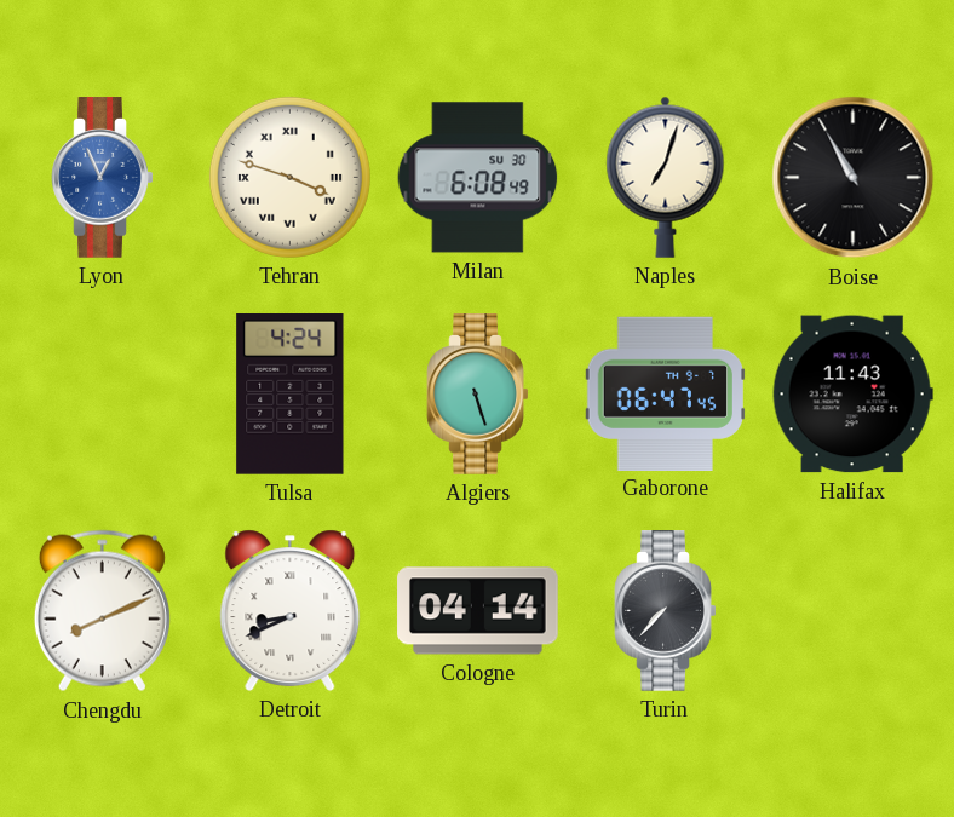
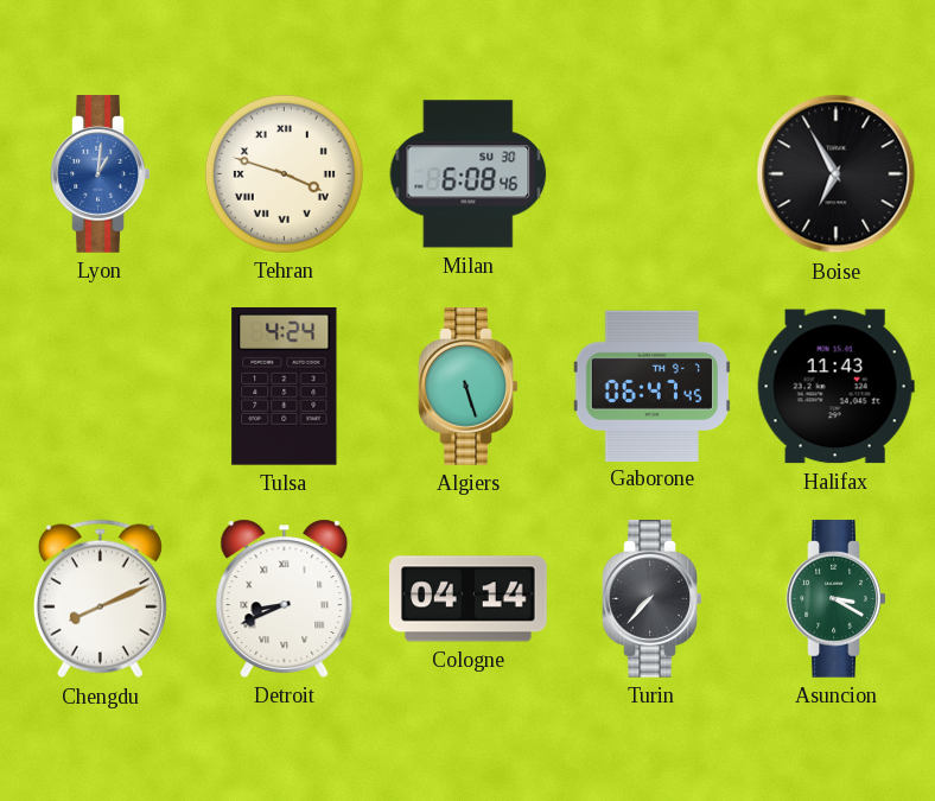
Lyon: 12:56 -> 1:01 (101, 174)
Milan: 6:08:49 -> 6:08:46 (469, 174)
Naples: 7:03 -> none (666, 177)
Boise: 10:55 -> 6:55 (837, 174)
Asuncion: none -> 3:20 (837, 599)
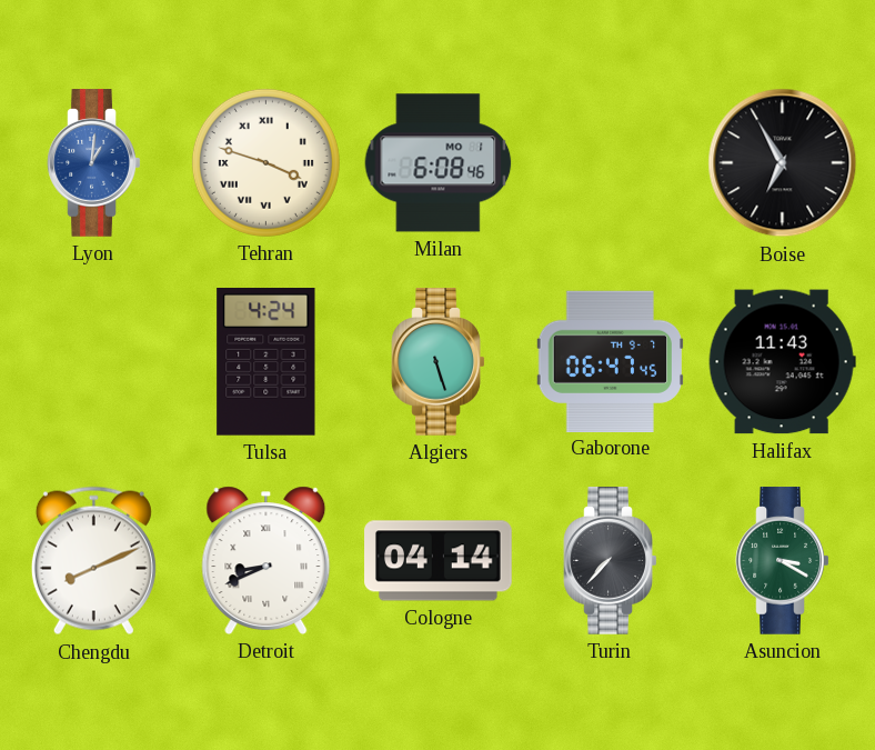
Milan date: SU 30 -> MO 1 (439, 163)
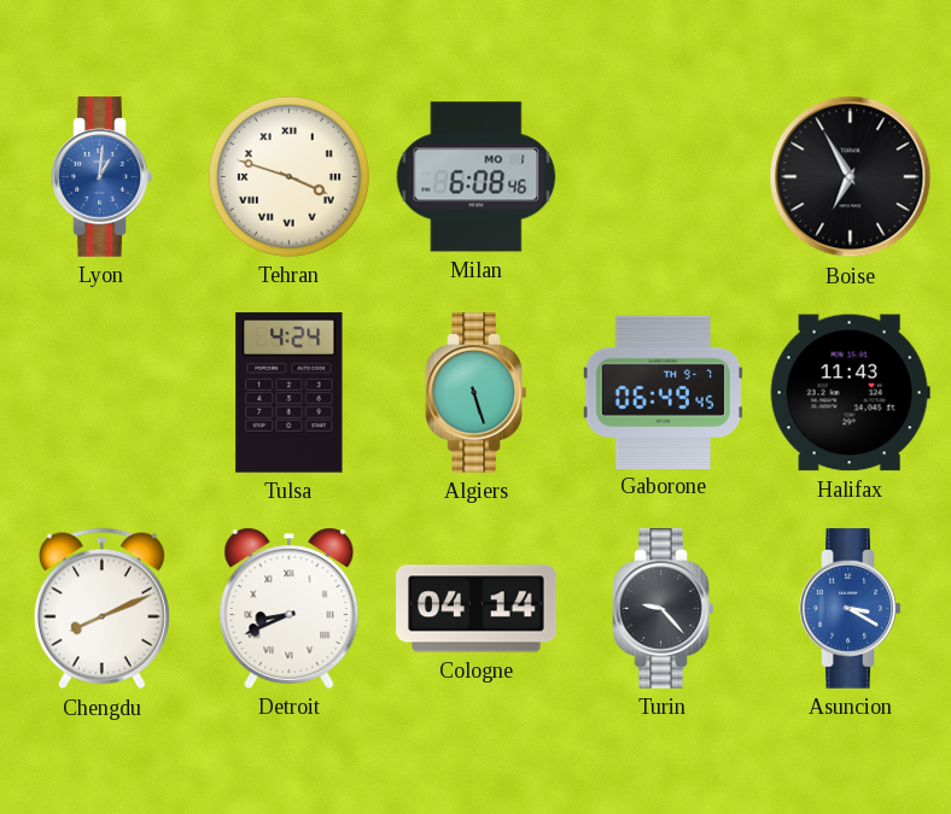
Gaborone: 06:47 -> 06:49 (663, 392)
Turin: 7:37 -> 9:23 (664, 609)
Asuncion dial: green -> blue (851, 609)
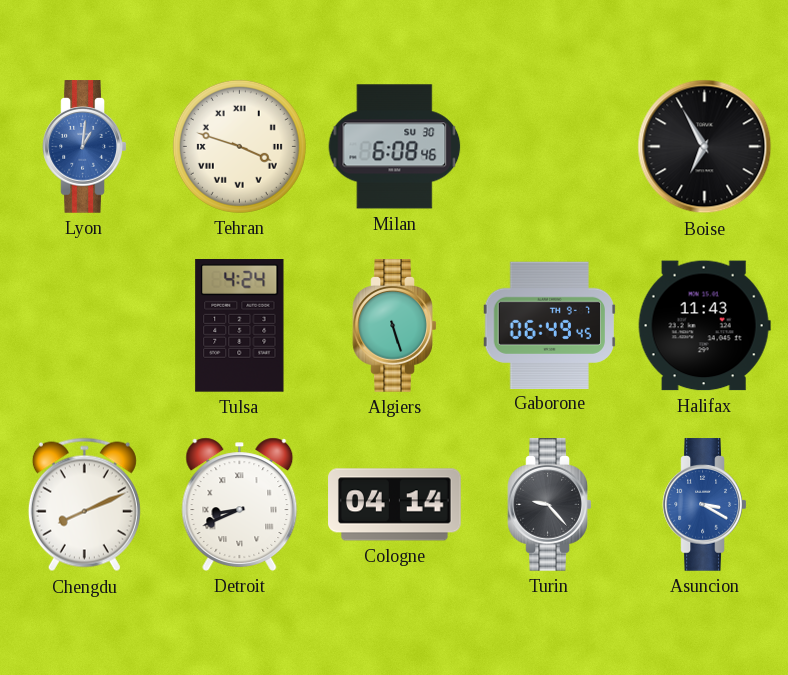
Milan date: MO 1 -> SU 30 (395, 147)
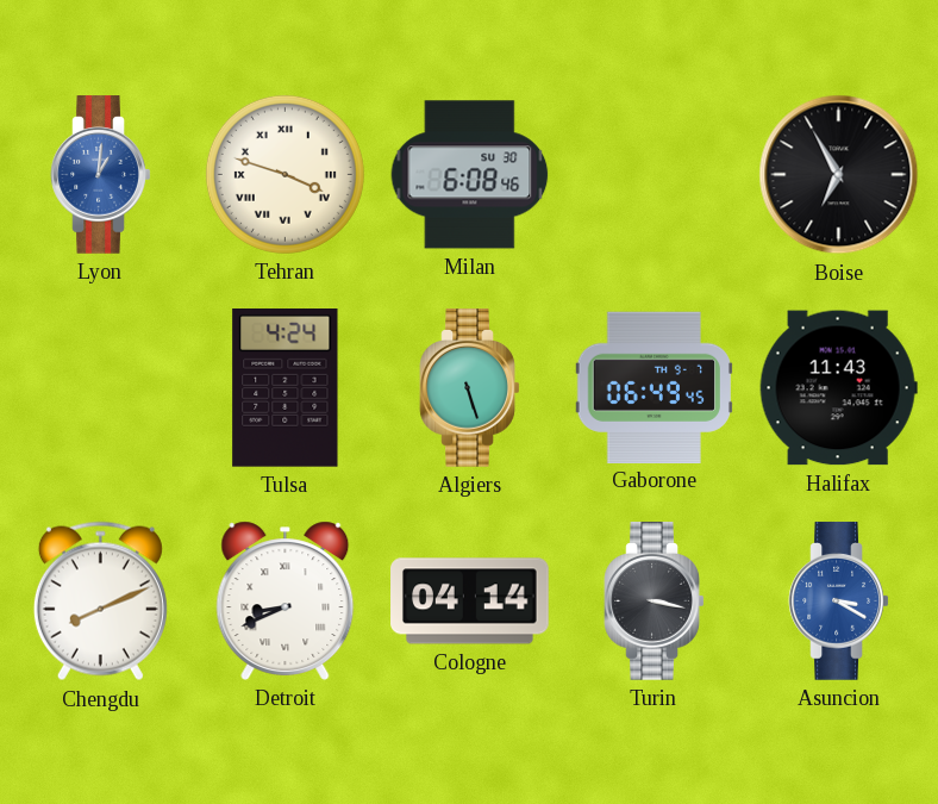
Turin: 9:23 -> 3:17 (655, 602)
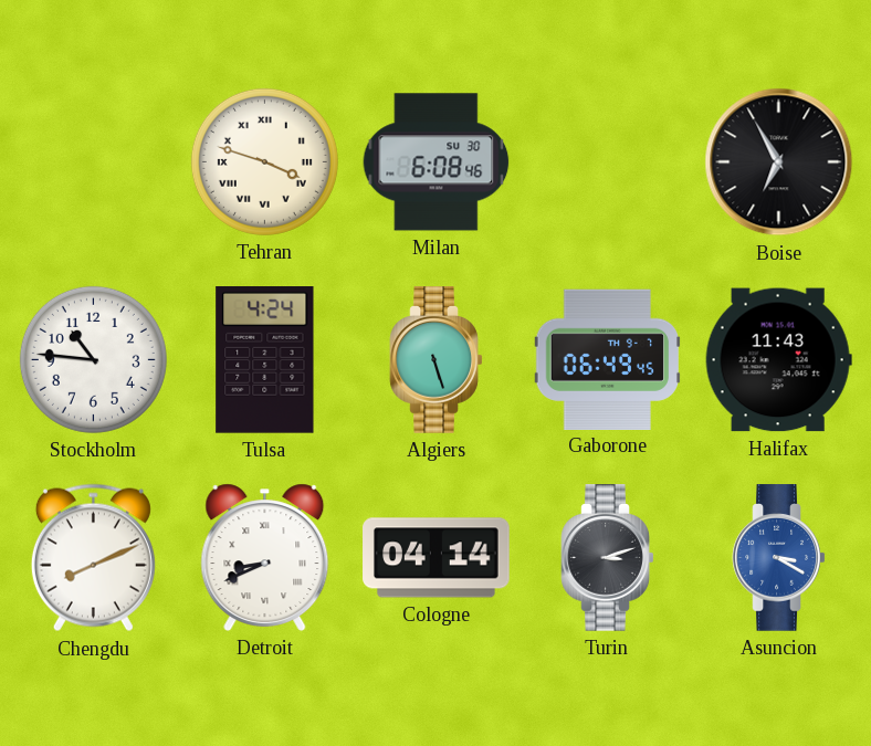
Lyon: 1:01 -> none (101, 175)
Stockholm: none -> 10:46 (93, 359)
Turin: 3:17 -> 3:12 (608, 558)
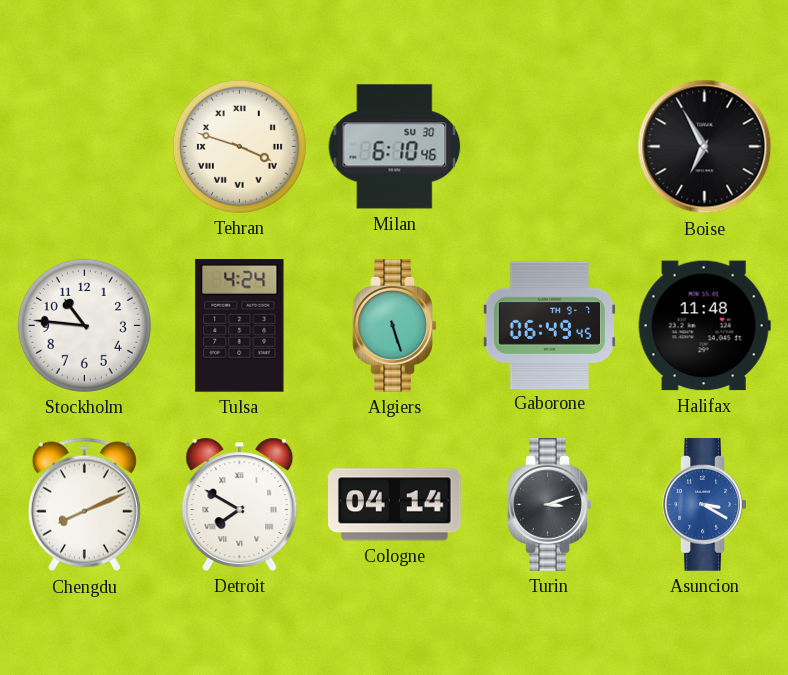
Milan: 6:08 -> 6:10 (395, 147)
Halifax: 11:43 -> 11:48 (704, 326)
Detroit: 8:41 -> 7:50 (240, 504)
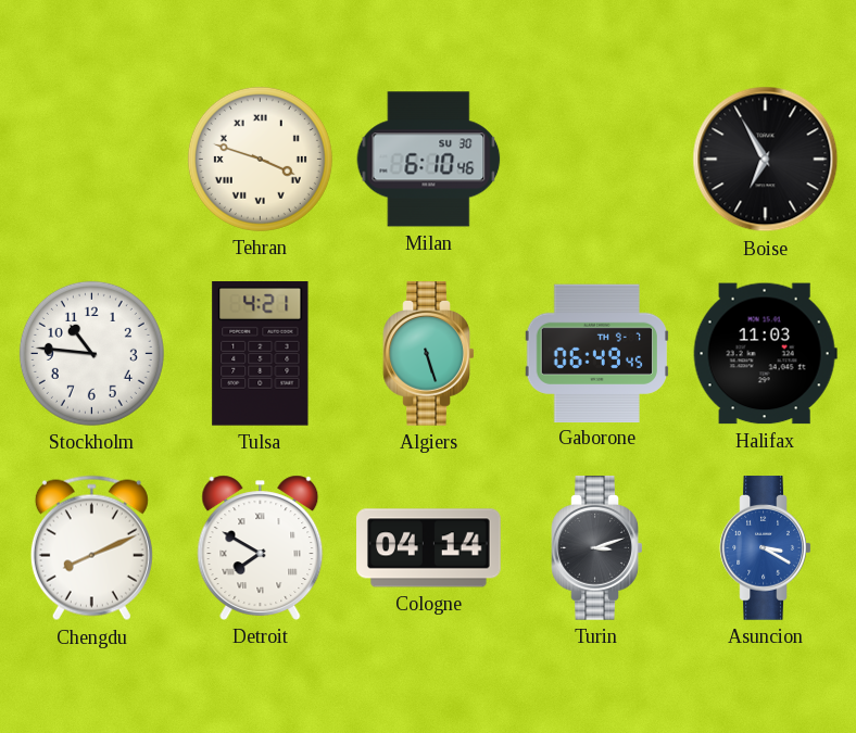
Tulsa: 4:24 -> 4:21 (261, 354)
Halifax: 11:48 -> 11:03 (765, 354)
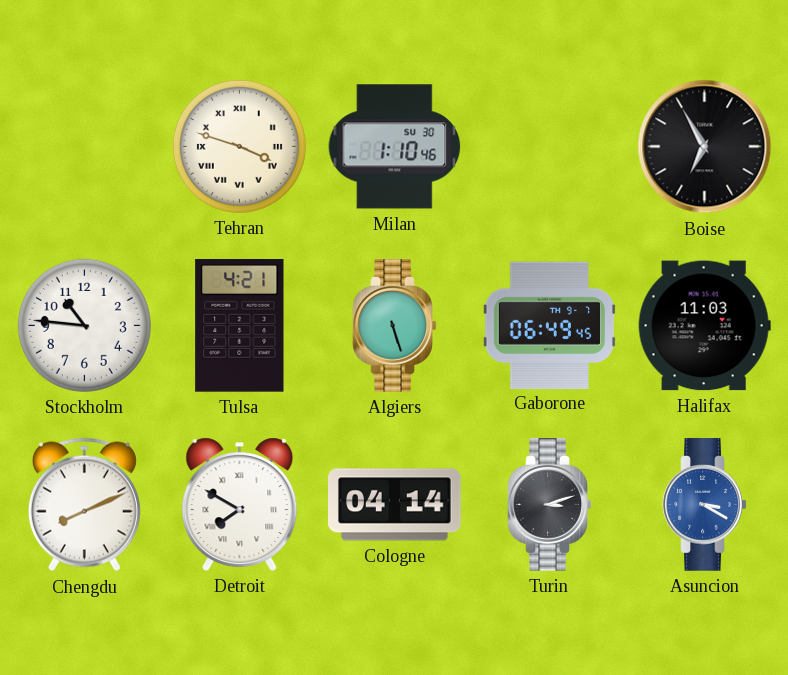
Milan: 6:10 -> 1:10 (395, 147)
